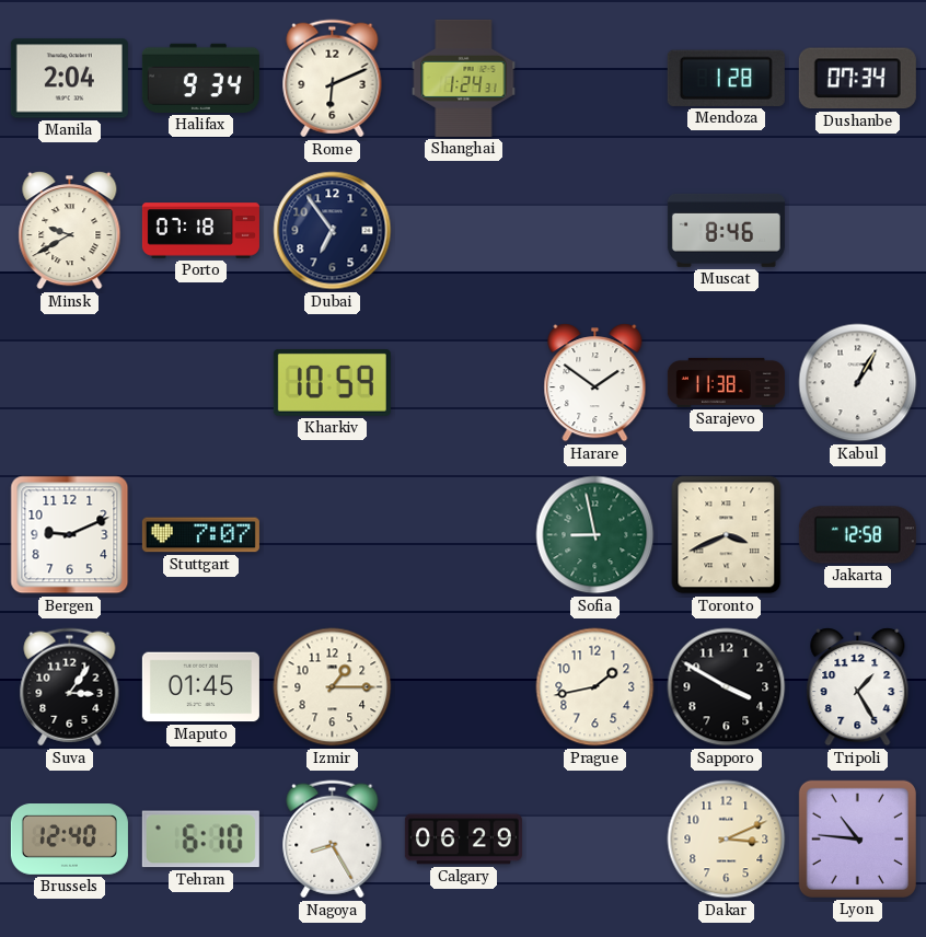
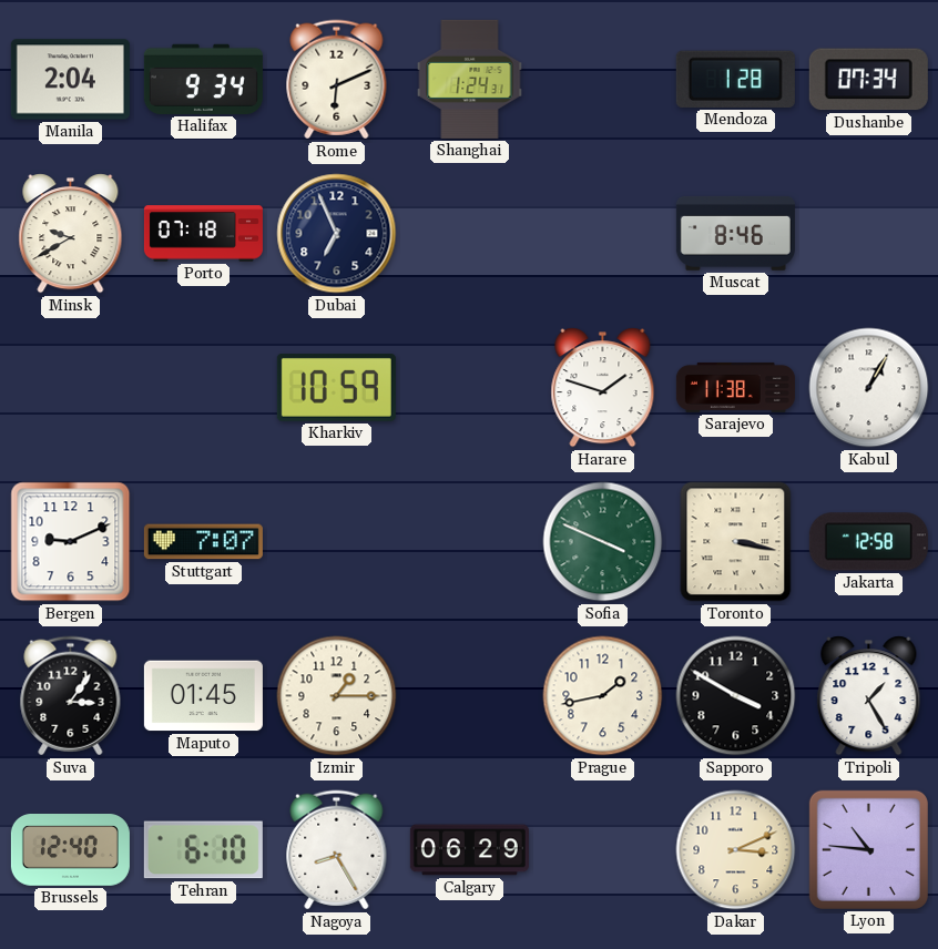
Dubai: 6:54 -> 6:56 (337, 234)
Harare: 1:51 -> 1:48 (603, 388)
Sofia: 8:58 -> 3:49 (603, 542)
Toronto: 3:41 -> 3:17 (736, 542)
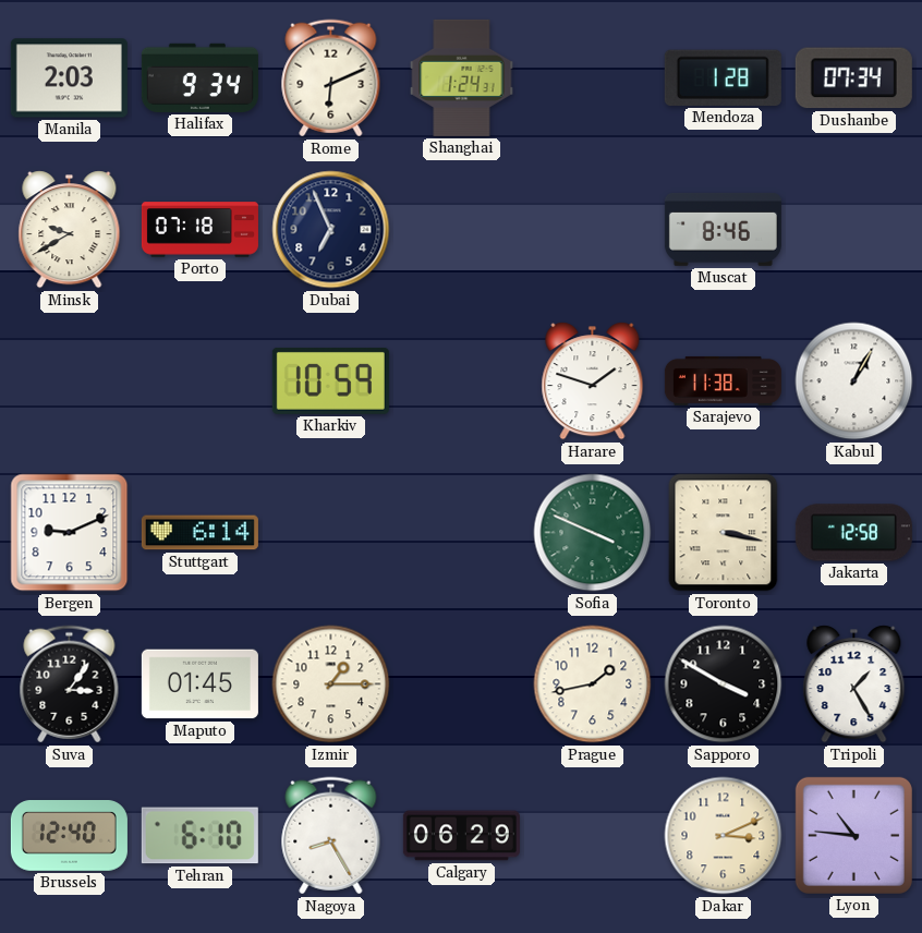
Manila: 2:04 -> 2:03 (69, 78)
Stuttgart: 7:07 -> 6:14 (199, 533)
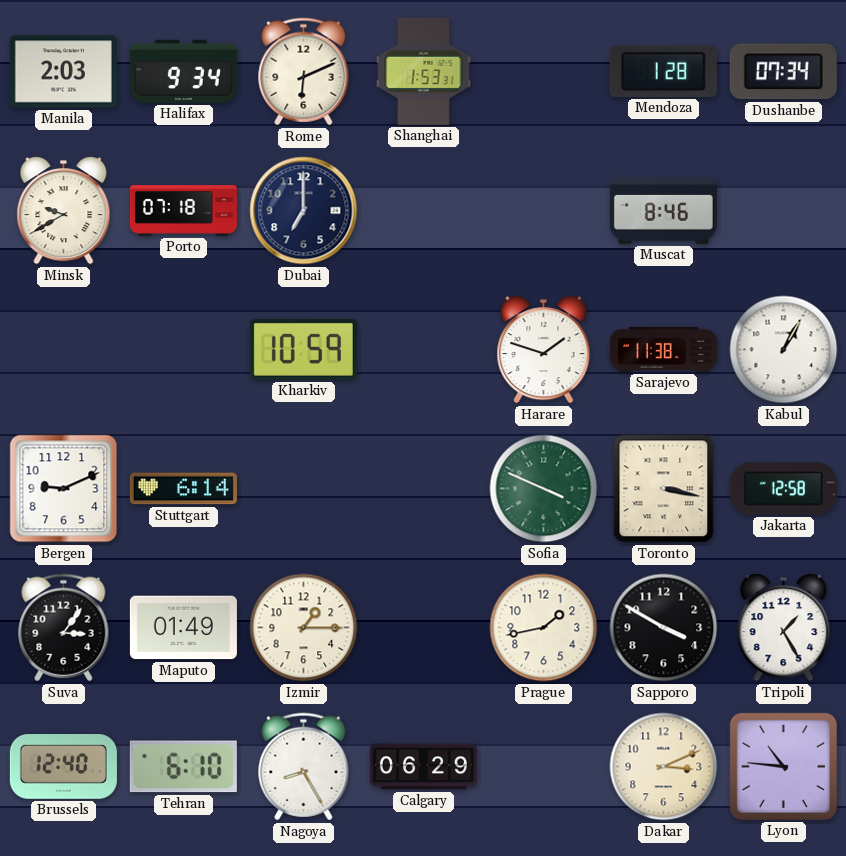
Shanghai: 1:24 -> 1:53 (424, 71)
Dubai: 6:56 -> 7:00 (304, 211)
Maputo: 01:45 -> 01:49 (183, 628)
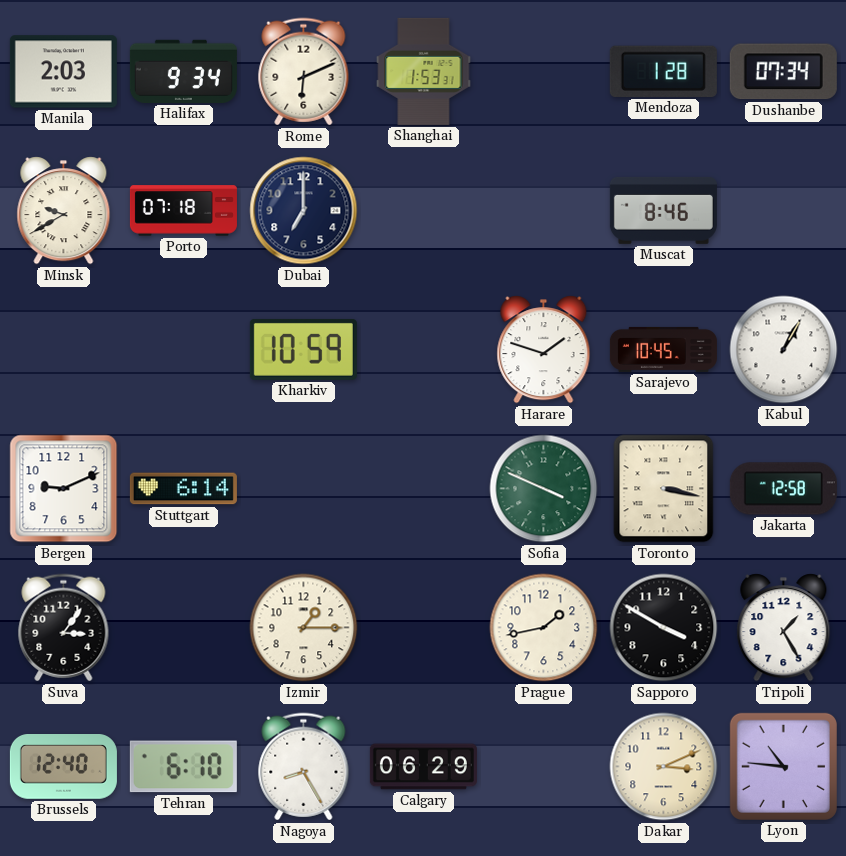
Sarajevo: 11:38 -> 10:45 (663, 349)
Maputo: 01:49 -> none (183, 628)
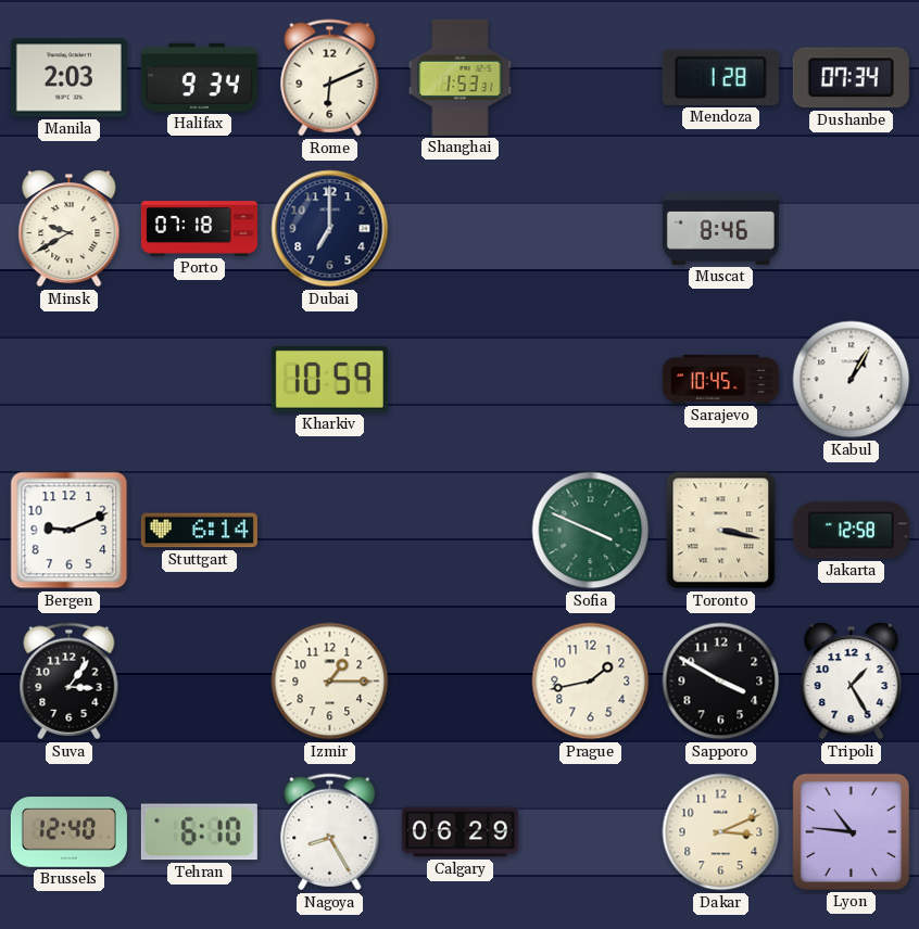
Harare: 1:48 -> none (544, 350)
